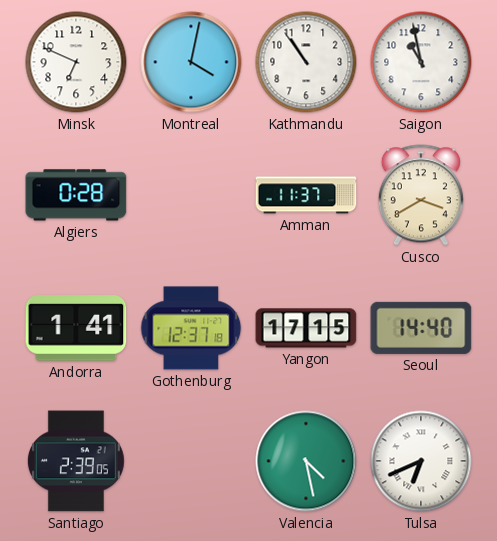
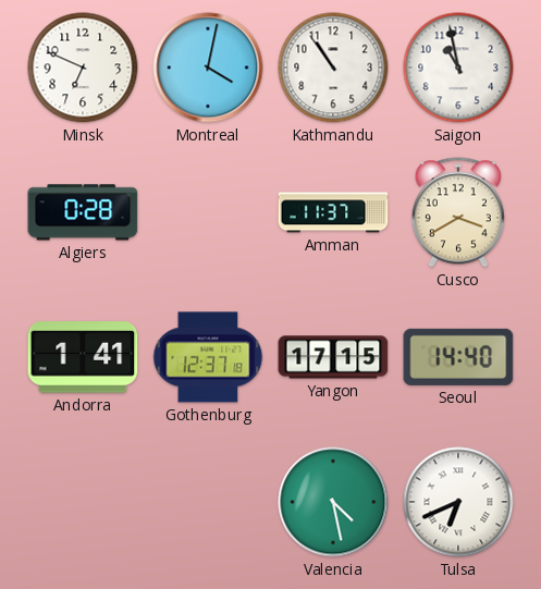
Santiago: 2:39 -> none (76, 461)
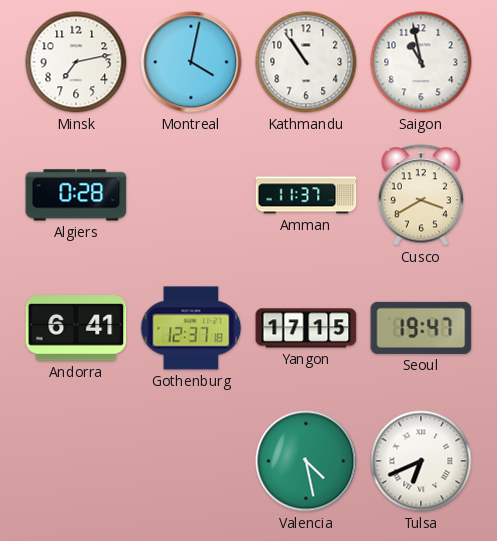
Minsk: 6:49 -> 7:13 (76, 62)
Andorra: 1:41 -> 6:41 (76, 328)
Seoul: 14:40 -> 19:47 (421, 328)
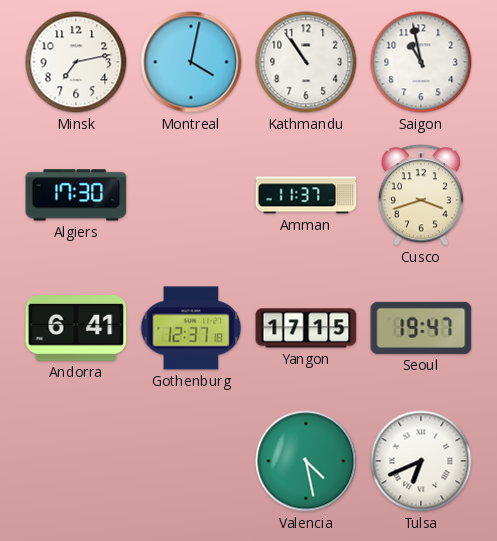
Algiers: 0:28 -> 17:30 (76, 195)
Cusco: 3:40 -> 3:42 (421, 195)
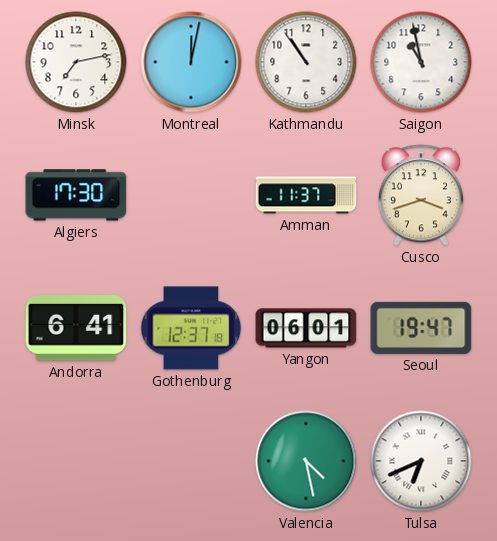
Montreal: 4:02 -> 12:02 (191, 62)
Yangon: 17:15 -> 06:01 (306, 328)
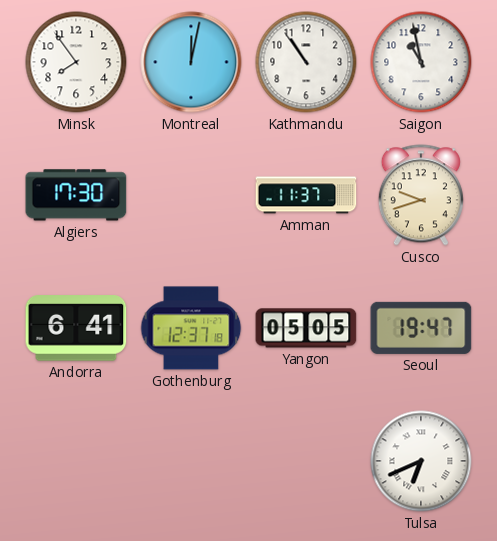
Minsk: 7:13 -> 7:54 (76, 62)
Cusco: 3:42 -> 9:42 (421, 195)
Yangon: 06:01 -> 05:05 (306, 328)
Valencia: 4:28 -> none (306, 461)
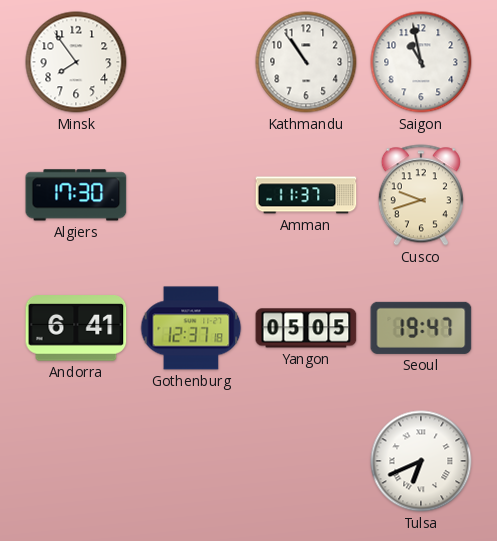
Montreal: 12:02 -> none (191, 62)
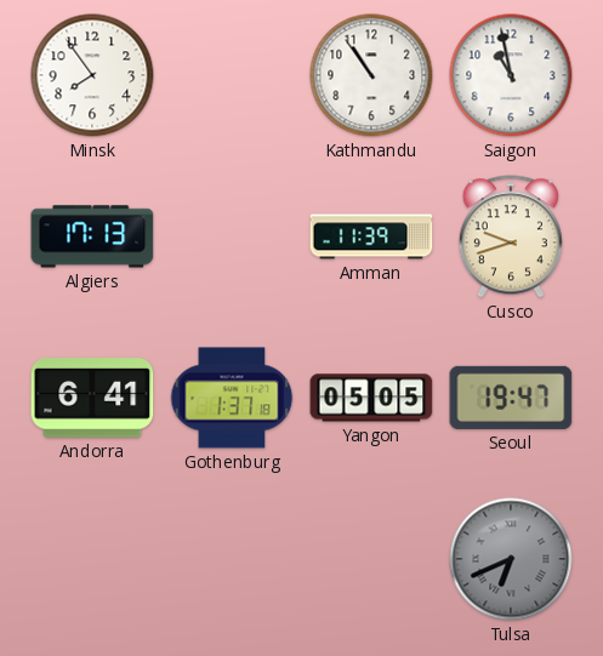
Algiers: 17:30 -> 17:13 (92, 236)
Amman: 11:37 -> 11:39 (371, 236)
Gothenburg: 12:37 -> 1:37 (232, 398)
Tulsa dial: white -> grey (511, 559)
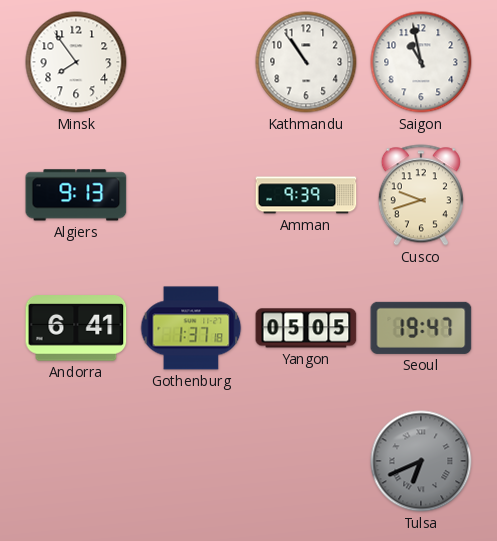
Algiers: 17:13 -> 9:13 (76, 195)
Amman: 11:39 -> 9:39 (306, 195)
